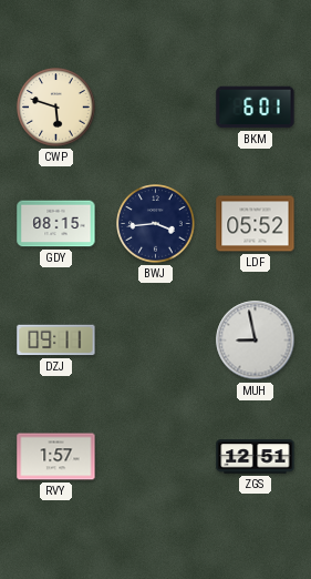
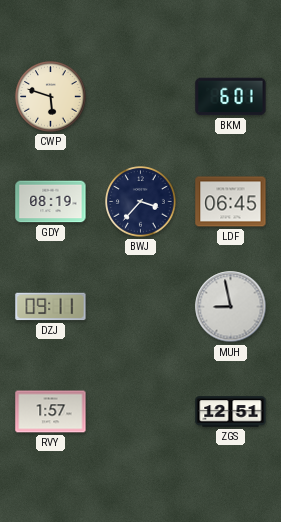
GDY: 08:15 -> 08:19 (51, 202)
BWJ: 3:44 -> 3:37 (141, 202)
LDF: 05:52 -> 06:45 (231, 202)
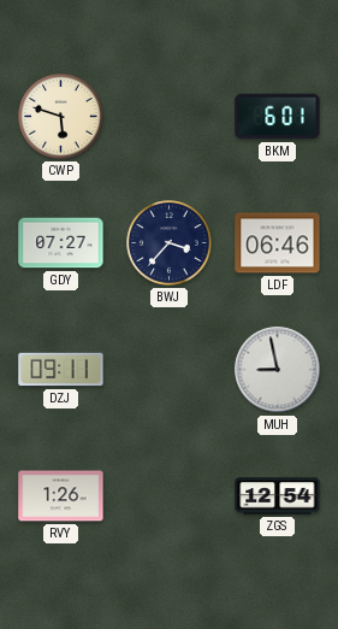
GDY: 08:19 -> 07:27 (61, 243)
LDF: 06:45 -> 06:46 (278, 243)
RVY: 1:57 -> 1:26 (61, 496)
ZGS: 12:51 -> 12:54 (278, 496)
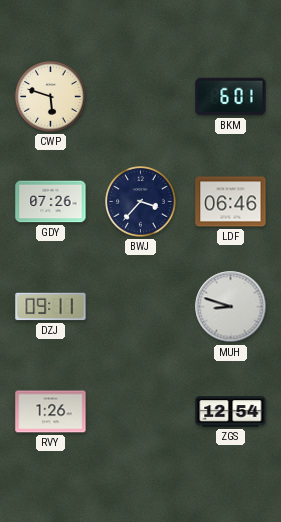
GDY: 07:27 -> 07:26 (51, 202)
MUH: 8:58 -> 8:48 (231, 307)
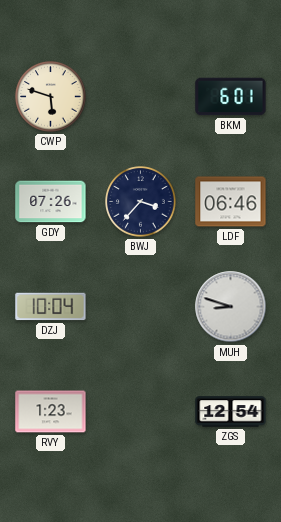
DZJ: 09:11 -> 10:04 (51, 307)
RVY: 1:26 -> 1:23 (51, 412)
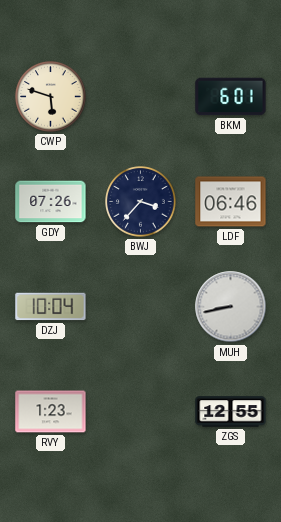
MUH: 8:48 -> 8:43 (231, 307)
ZGS: 12:54 -> 12:55 (231, 412)
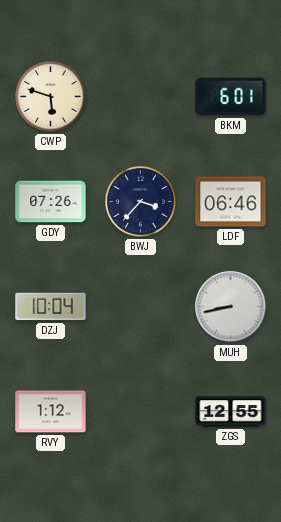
RVY: 1:23 -> 1:12 (51, 412)
